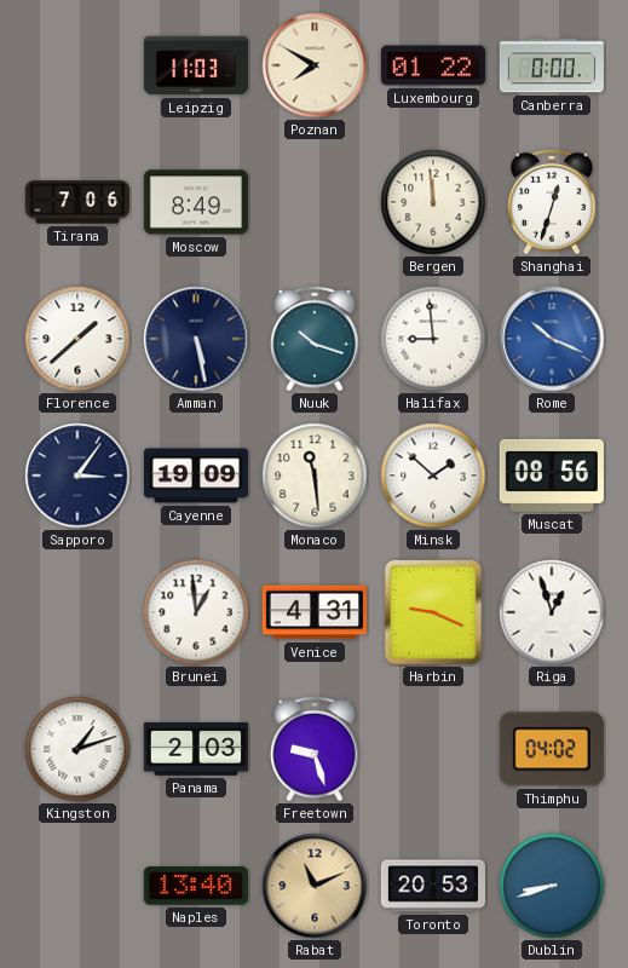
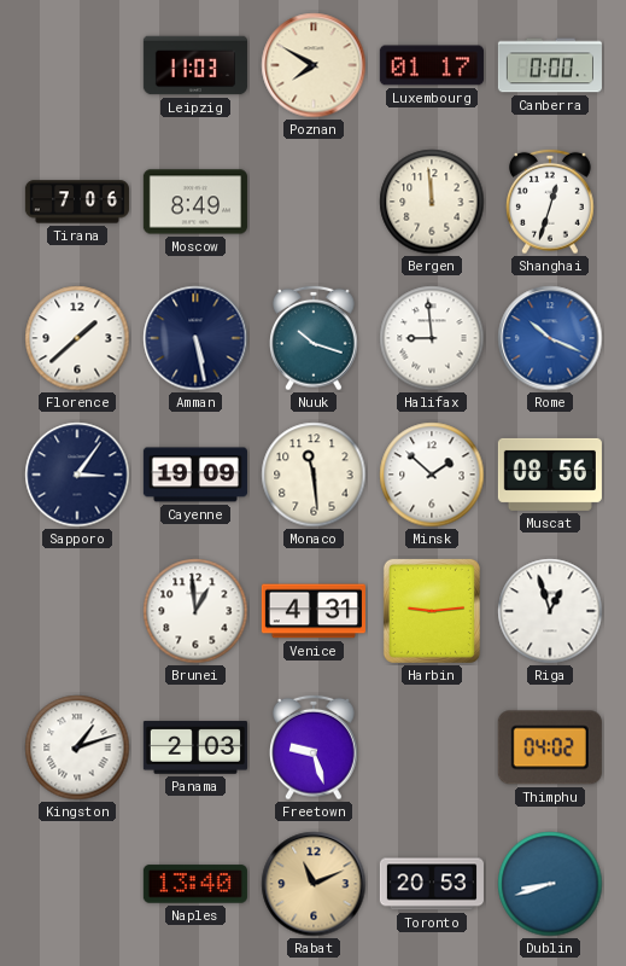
Luxembourg: 01:22 -> 01:17 (432, 65)
Harbin: 9:19 -> 9:14 (432, 611)
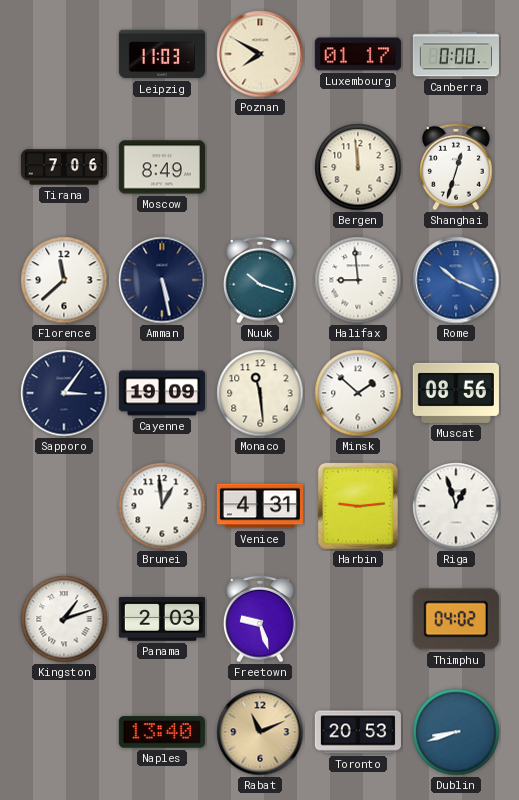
Florence: 1:38 -> 11:38 (64, 280)
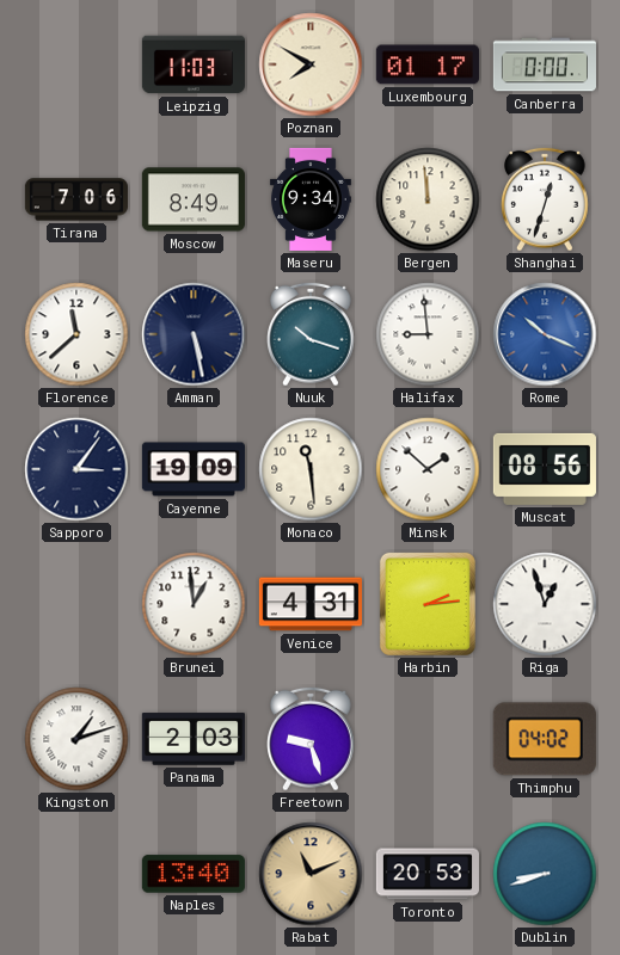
Maseru: none -> 9:34 (311, 199)
Harbin: 9:14 -> 2:14 (428, 604)
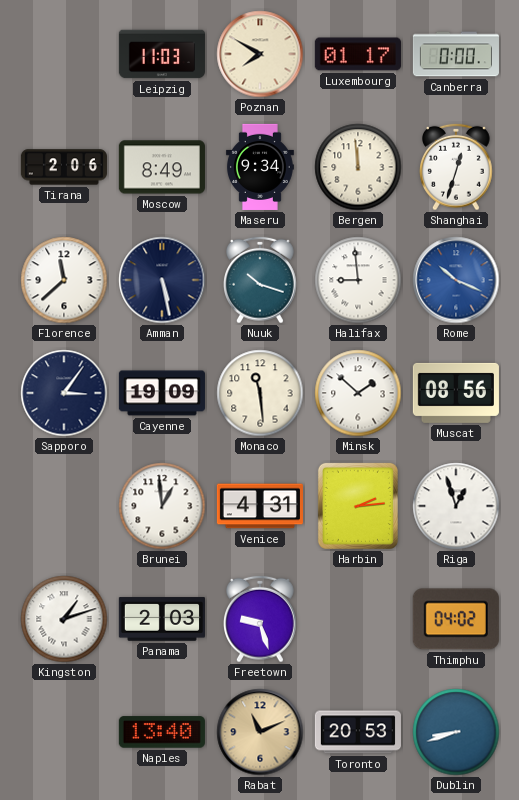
Tirana: 7:06 -> 2:06 (64, 167)
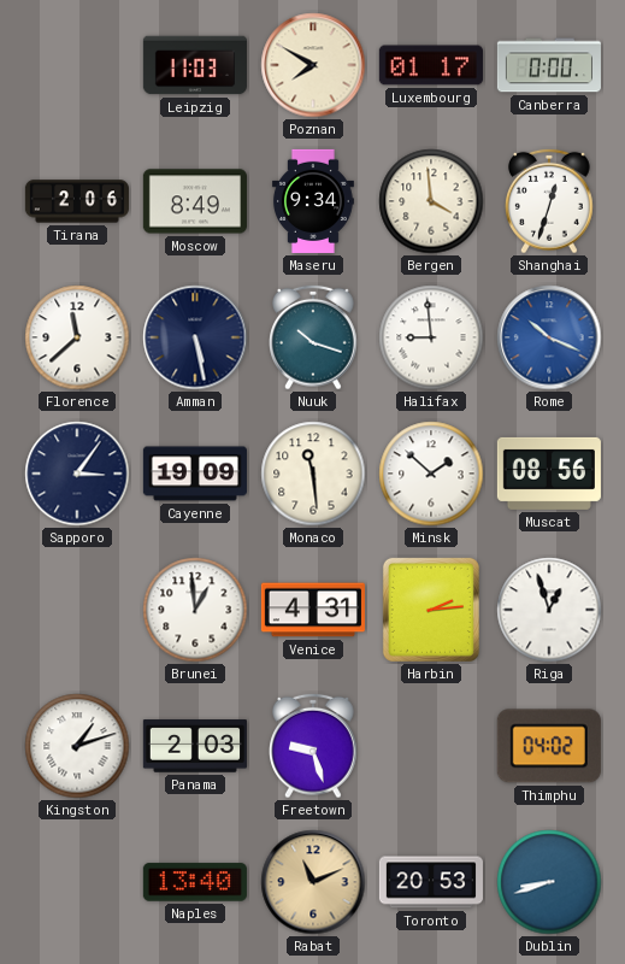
Bergen: 11:59 -> 3:59 (431, 201)
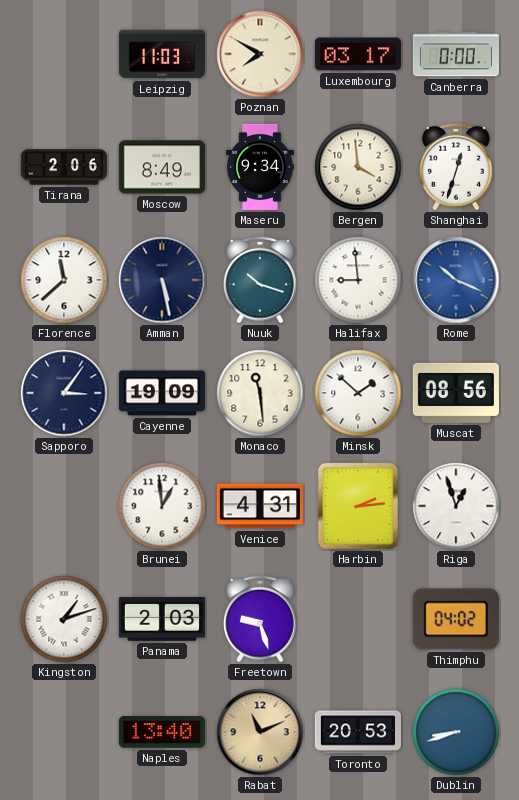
Luxembourg: 01:17 -> 03:17 (358, 54)
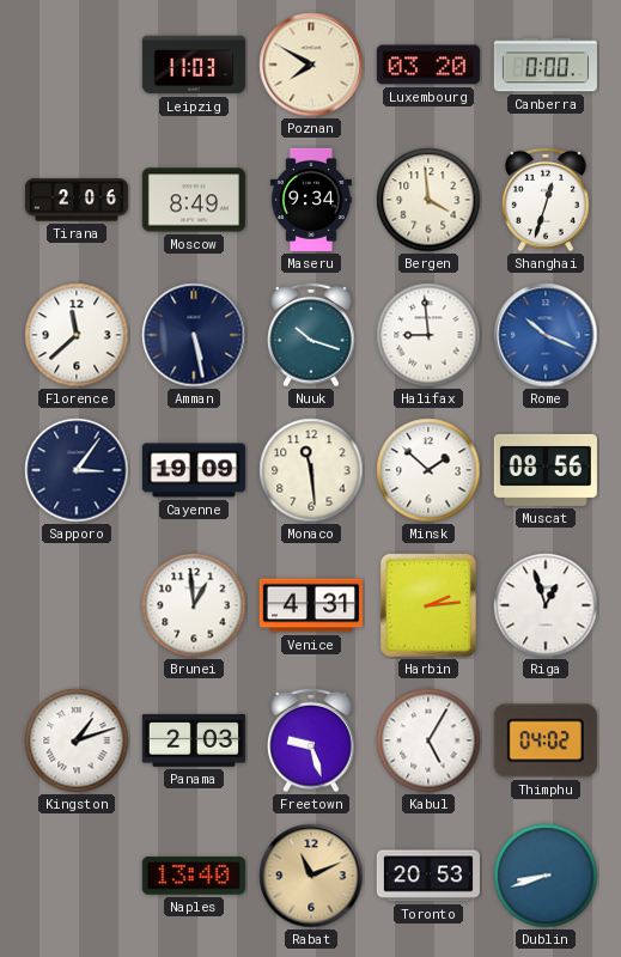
Luxembourg: 03:17 -> 03:20 (428, 65)
Kabul: none -> 5:05 (428, 740)
